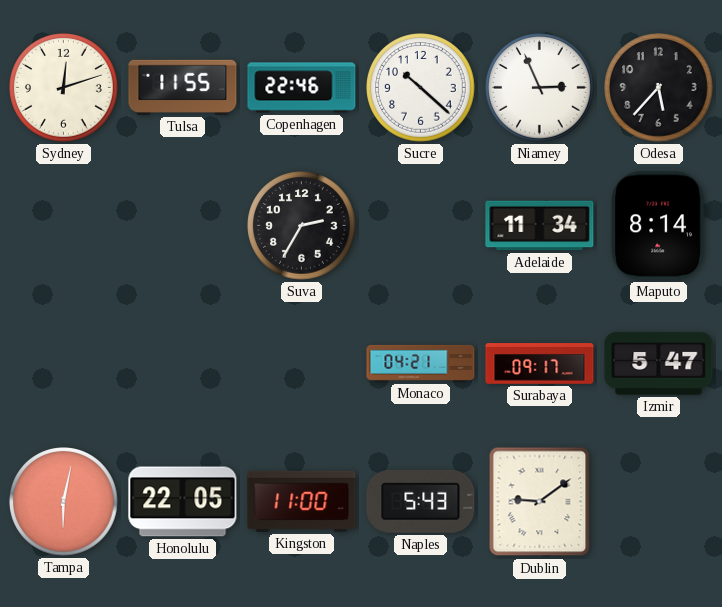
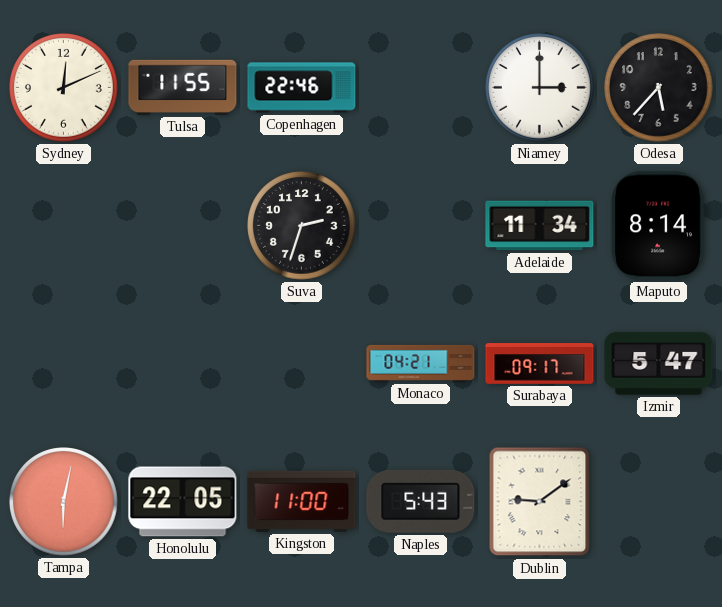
Sydney: 12:12 -> 12:11 (64, 88)
Sucre: 10:22 -> none (421, 88)
Niamey: 2:56 -> 3:00 (540, 88)
Suva: 2:35 -> 2:33 (302, 226)
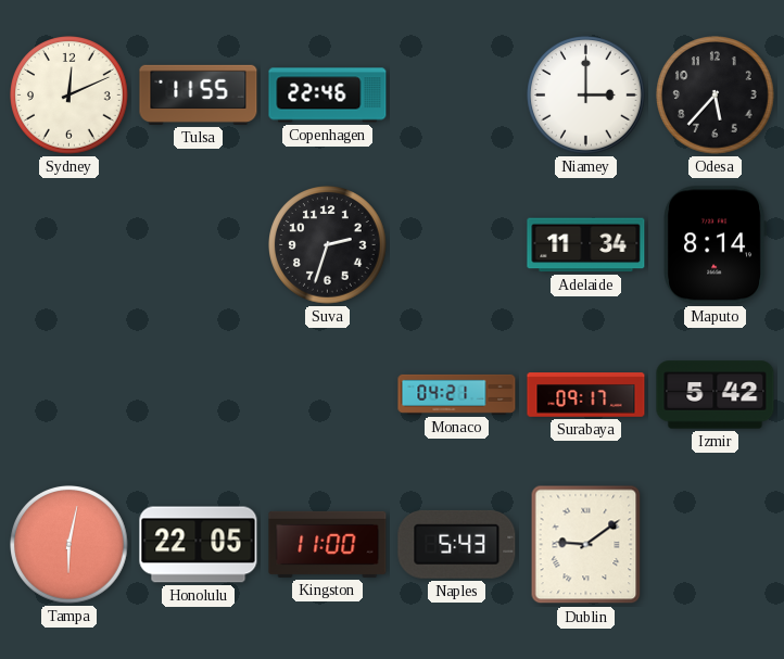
Izmir: 5:47 -> 5:42 (716, 395)
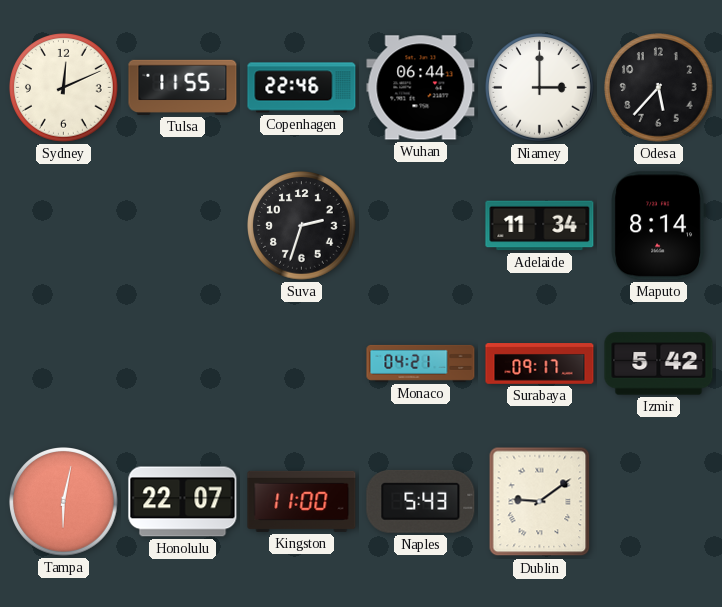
Wuhan: none -> 06:44 (421, 88)
Honolulu: 22:05 -> 22:07 (183, 502)
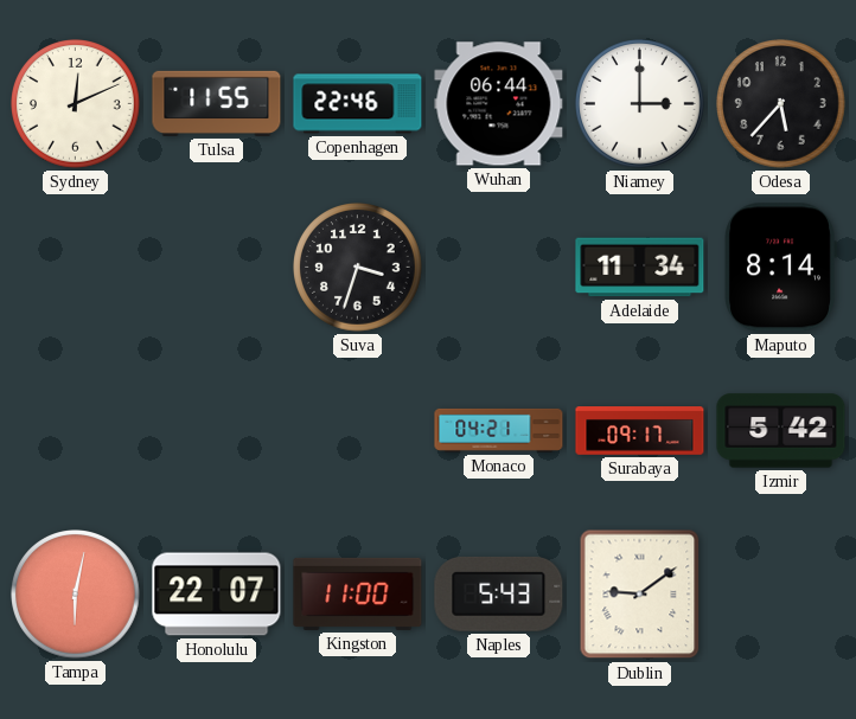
Suva: 2:33 -> 3:33 (358, 268)
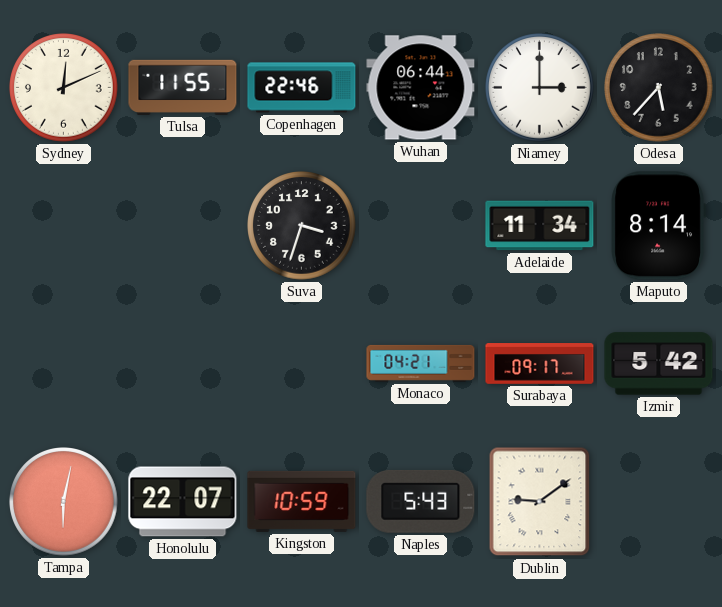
Kingston: 11:00 -> 10:59 (302, 501)
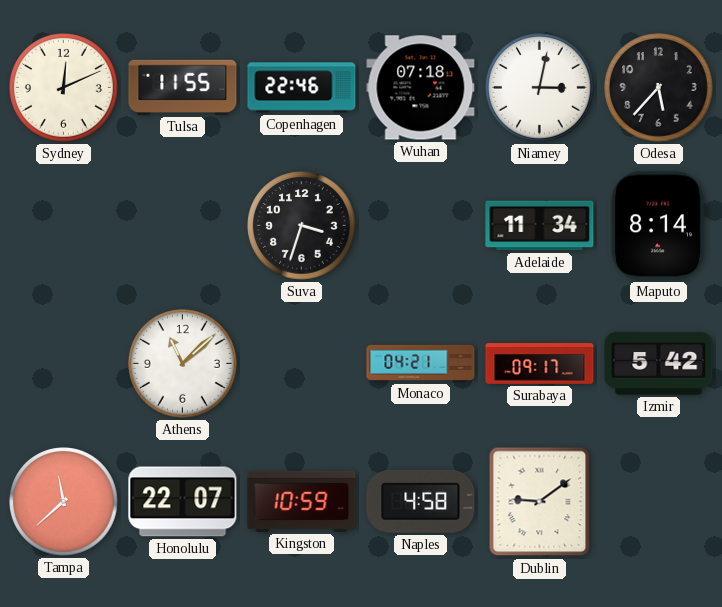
Wuhan: 06:44 -> 07:18 (421, 88)
Niamey: 3:00 -> 3:02 (540, 88)
Athens: none -> 11:08 (183, 364)
Tampa: 6:02 -> 11:38 (64, 502)
Naples: 5:43 -> 4:58 (421, 501)
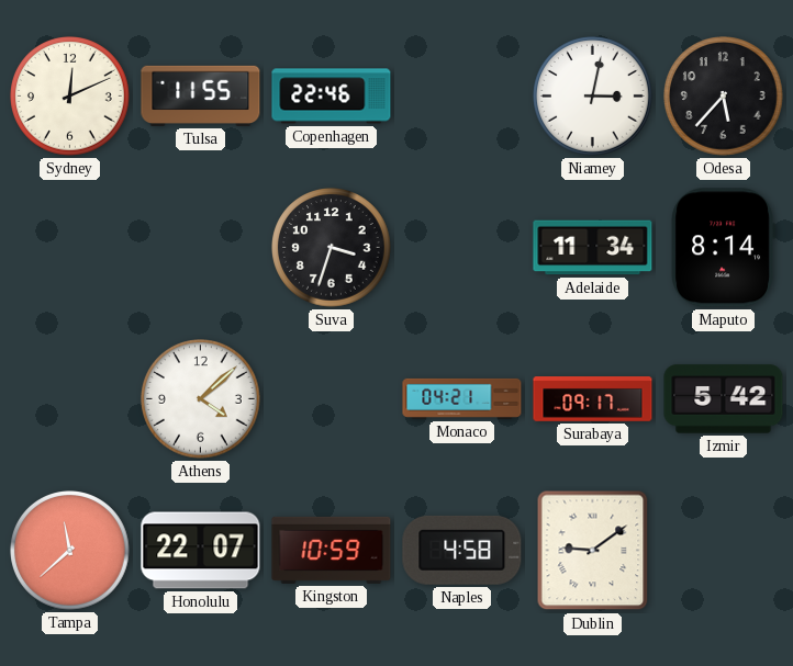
Wuhan: 07:18 -> none (421, 88)
Athens: 11:08 -> 4:08 (201, 399)
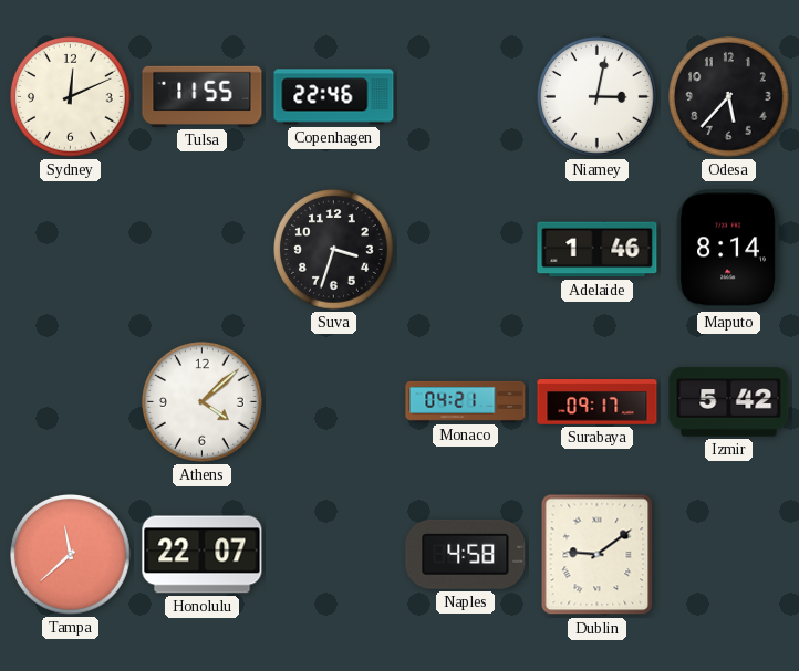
Adelaide: 11:34 -> 1:46 (598, 250)
Kingston: 10:59 -> none (332, 550)
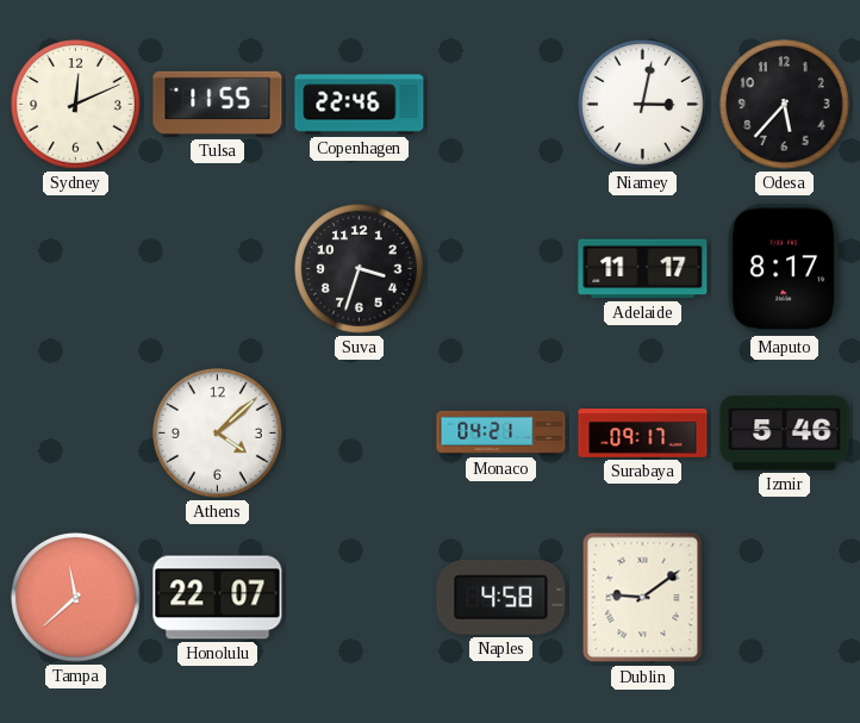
Adelaide: 1:46 -> 11:17 (643, 269)
Maputo: 8:14 -> 8:17 (784, 269)
Izmir: 5:42 -> 5:46 (785, 434)
